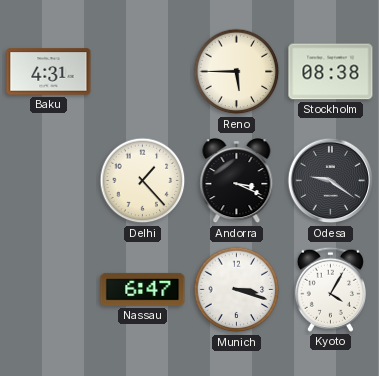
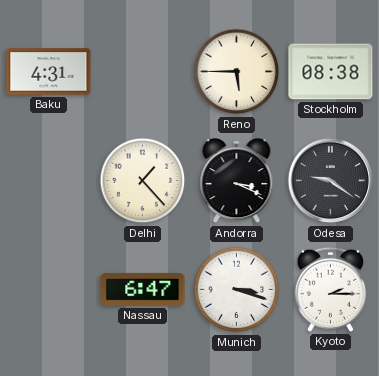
Kyoto: 4:05 -> 2:15 (330, 289)
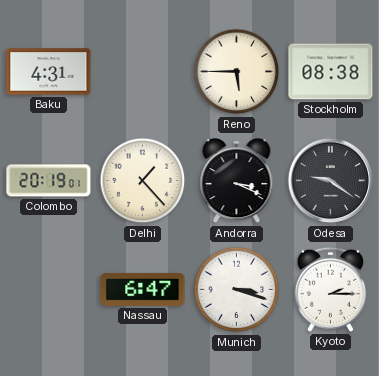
Colombo: none -> 20:19 (49, 181)
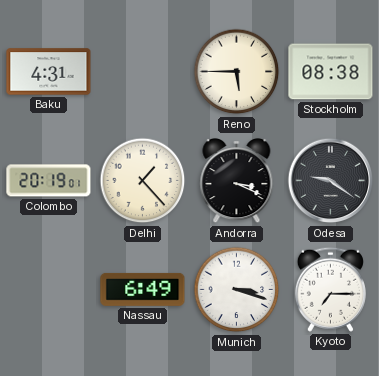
Nassau: 6:47 -> 6:49 (143, 289)
Kyoto: 2:15 -> 7:15 (330, 289)
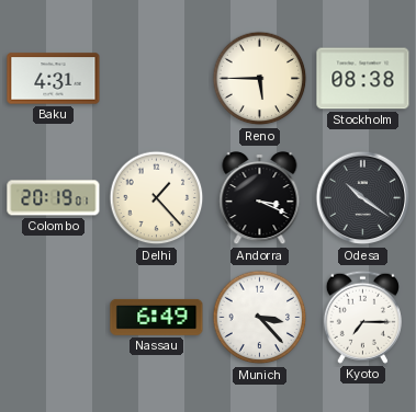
Odesa: 9:21 -> 10:21 (363, 198)
Munich: 3:18 -> 3:23 (260, 318)
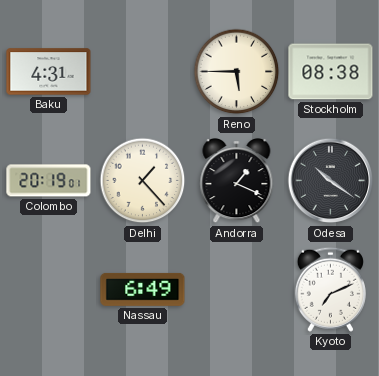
Andorra: 3:19 -> 1:19 (237, 182)
Munich: 3:23 -> none (260, 318)
Kyoto: 7:15 -> 7:11 (330, 289)
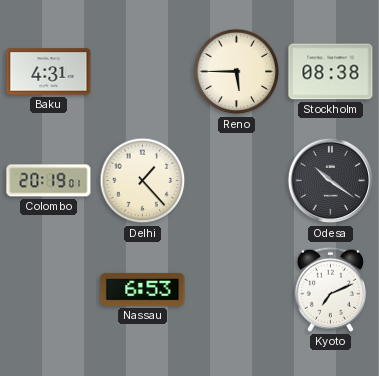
Andorra: 1:19 -> none (237, 182)
Nassau: 6:49 -> 6:53 (143, 289)
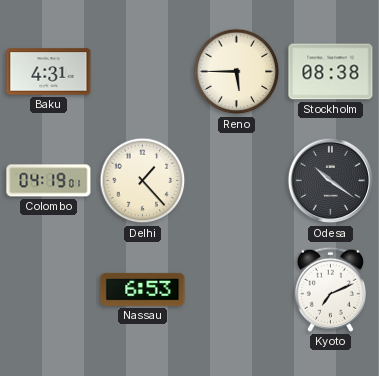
Colombo: 20:19 -> 04:19 (49, 181)
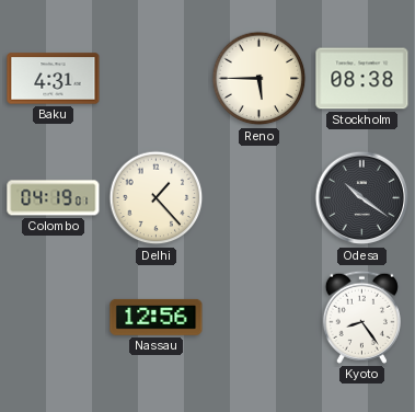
Nassau: 6:53 -> 12:56 (157, 317)
Kyoto: 7:11 -> 8:24 (361, 317)
